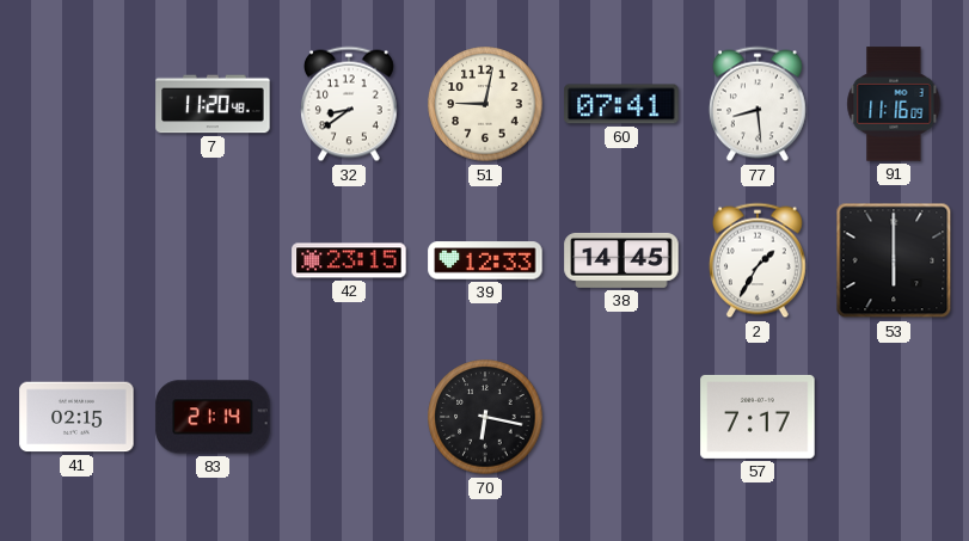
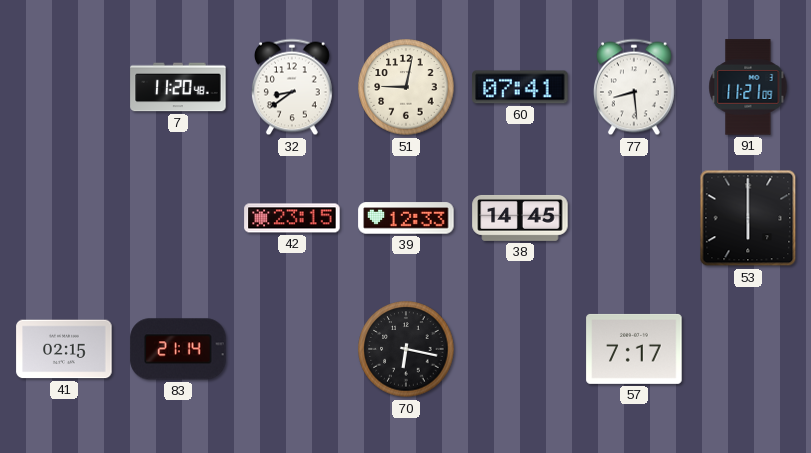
91: 11:16 -> 11:21 (748, 87)
2: 1:35 -> none (758, 260)
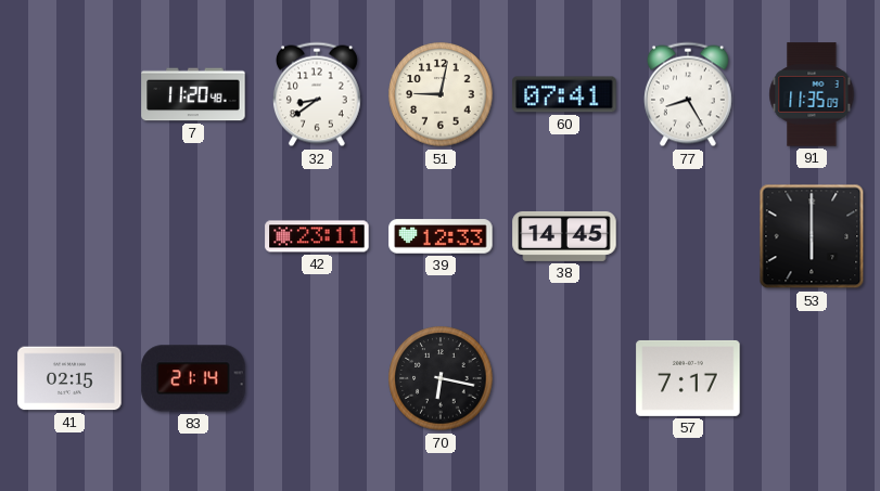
77: 8:29 -> 8:25 (688, 94)
91: 11:21 -> 11:35 (812, 94)
42: 23:15 -> 23:11 (317, 236)
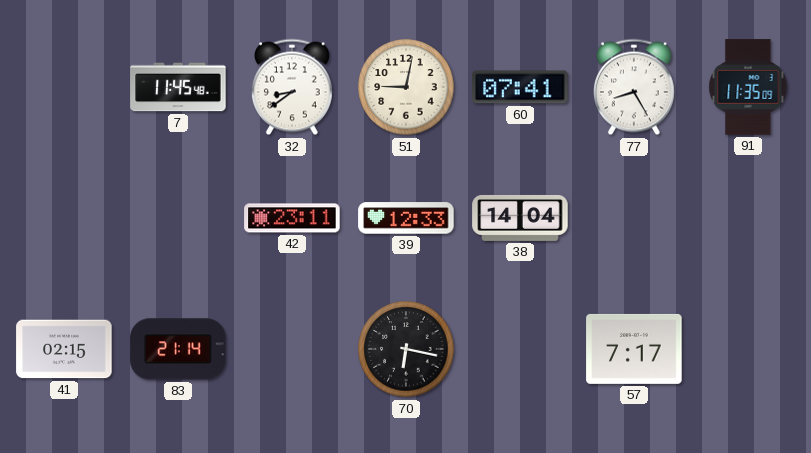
7: 11:20 -> 11:45 (178, 87)
38: 14:45 -> 14:04 (520, 218)
53: 6:00 -> none (812, 236)
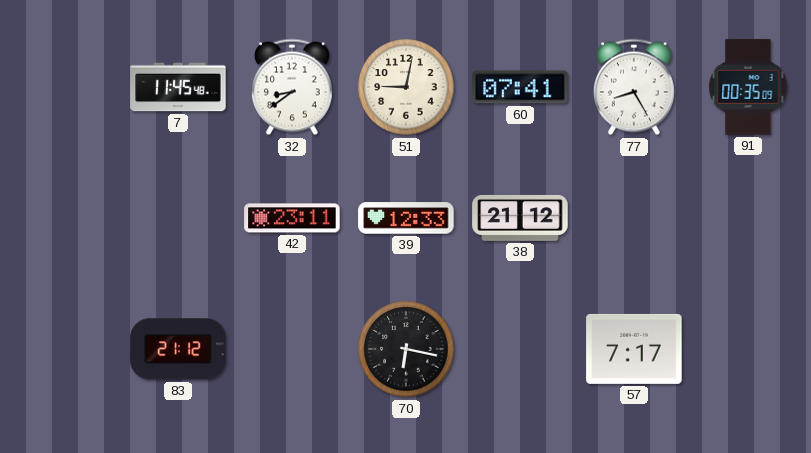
91: 11:35 -> 00:35 (748, 87)
38: 14:04 -> 21:12 (520, 218)
41: 02:15 -> none (64, 349)
83: 21:14 -> 21:12 (178, 349)
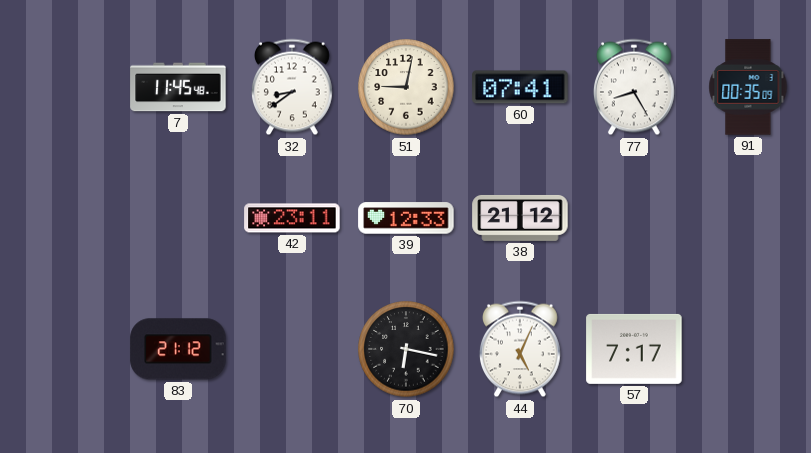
44: none -> 5:04 (520, 349)
